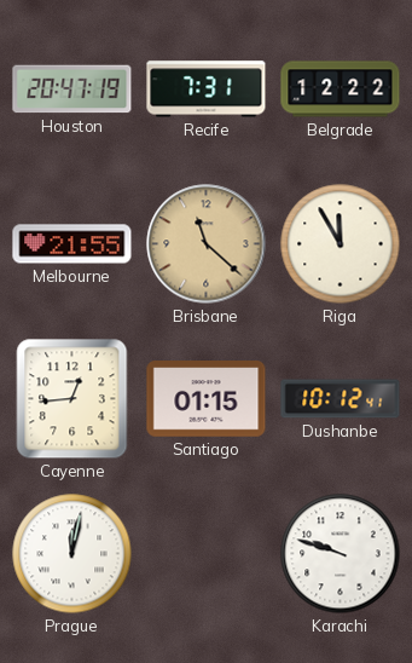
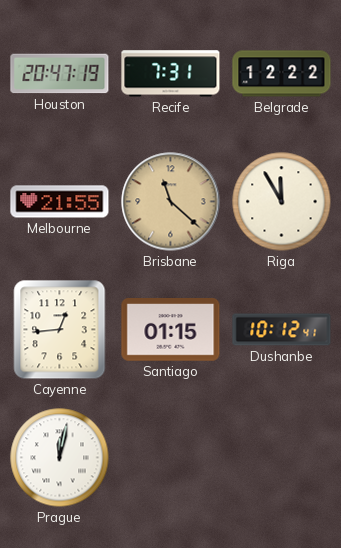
Karachi: 9:48 -> none (341, 554)
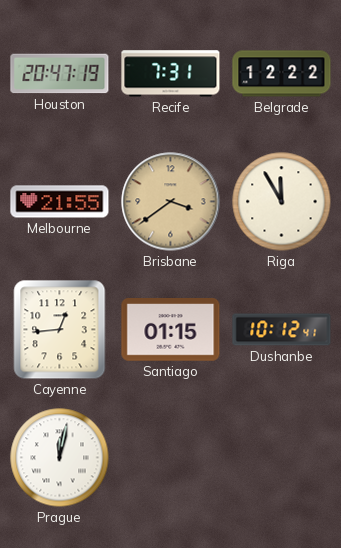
Brisbane: 11:22 -> 3:39 (171, 202)
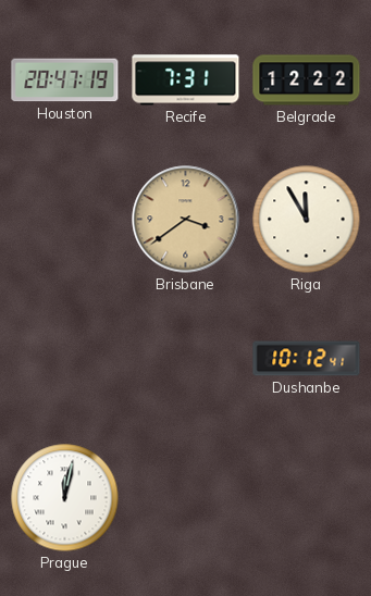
Melbourne: 21:55 -> none (60, 202)
Cayenne: 12:44 -> none (60, 330)
Santiago: 01:15 -> none (171, 330)
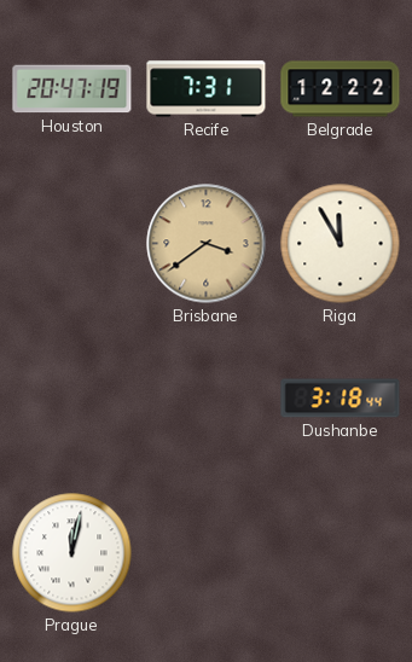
Dushanbe: 10:12 -> 3:18 (341, 399)
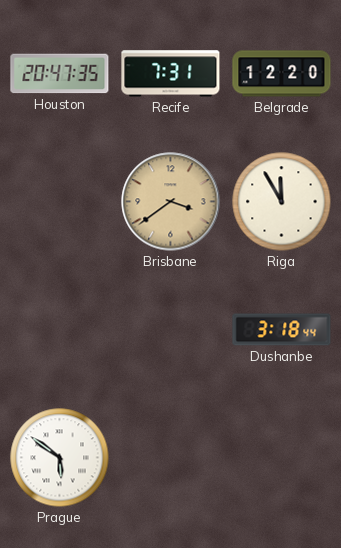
Houston: 20:47:19 -> 20:47:35 (60, 74)
Belgrade: 12:22 -> 12:20 (282, 74)
Prague: 12:02 -> 5:51 (60, 458)
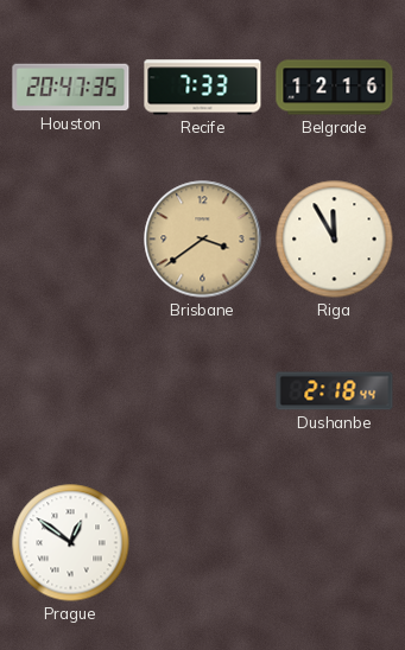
Recife: 7:31 -> 7:33 (203, 88)
Belgrade: 12:20 -> 12:16 (335, 88)
Dushanbe: 3:18 -> 2:18 (335, 391)
Prague: 5:51 -> 12:51 (71, 543)
